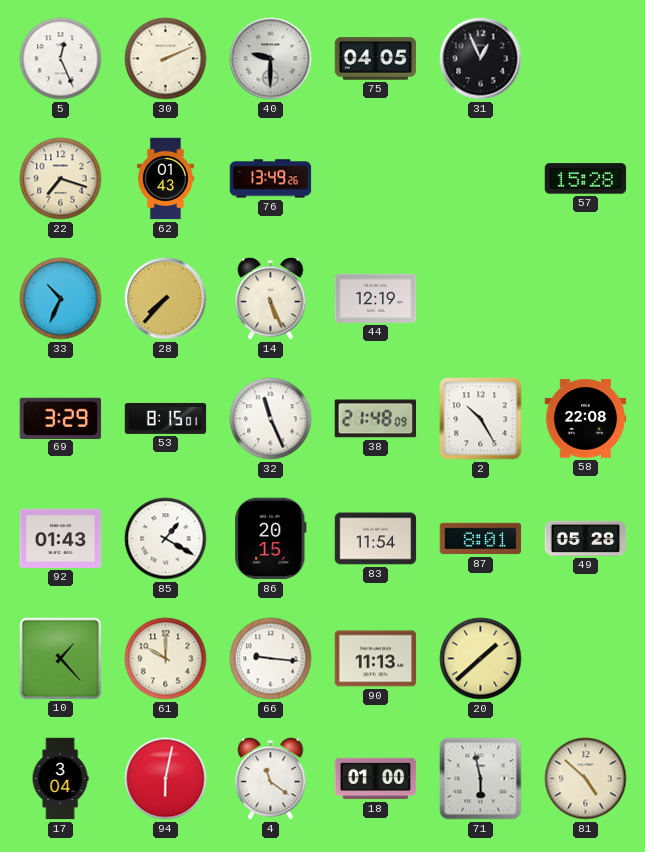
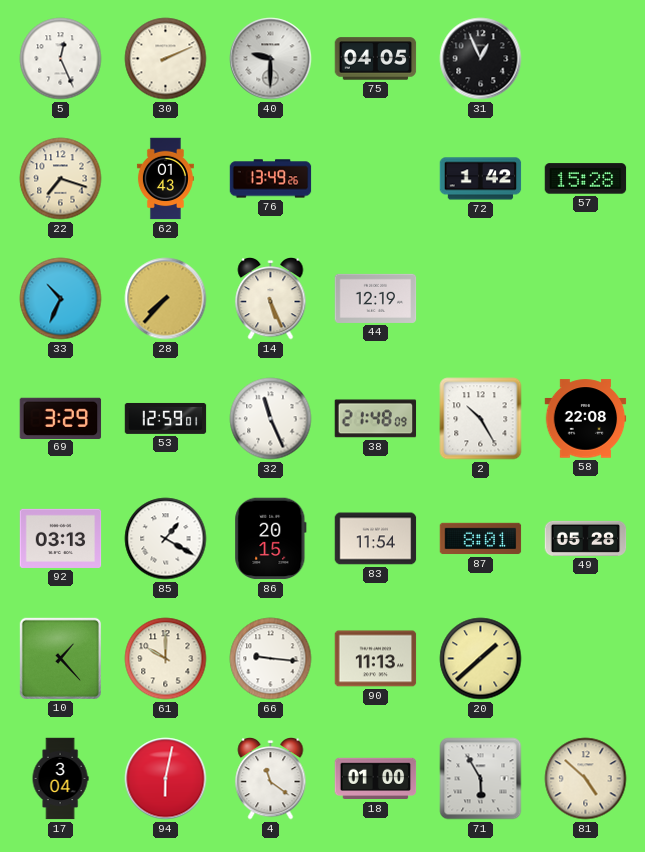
72: none -> 1:42 (481, 179)
53: 8:15 -> 12:59 (166, 418)
92: 01:43 -> 03:13 (61, 538)
71: 5:58 -> 5:55 (481, 779)
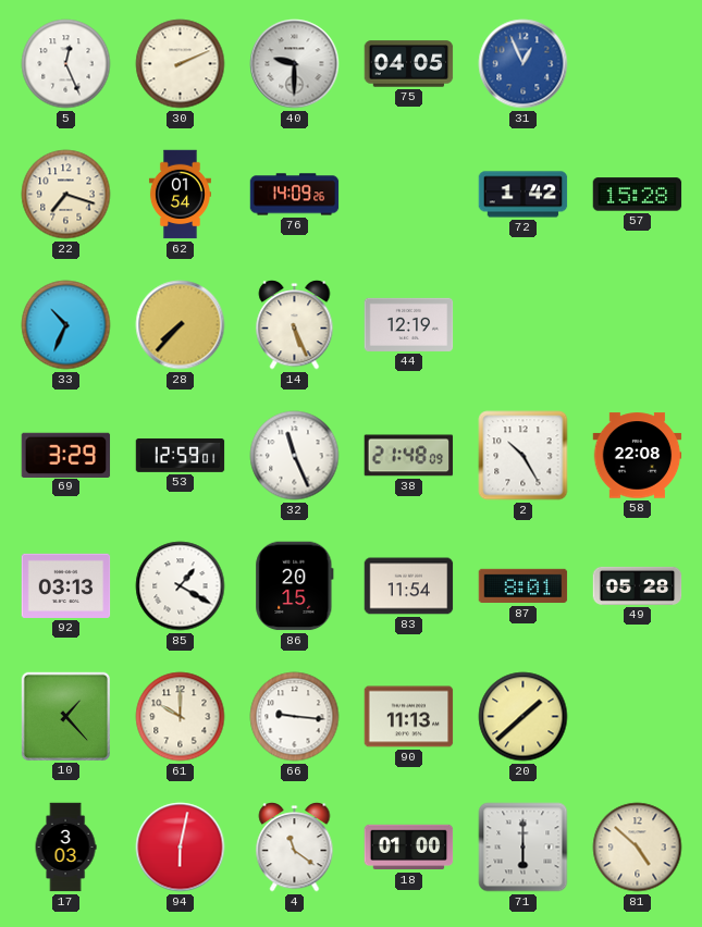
31 dial: black -> blue (524, 64)
62: 01:43 -> 01:54 (180, 195)
76: 13:49 -> 14:09 (295, 195)
17: 3:04 -> 3:03 (65, 848)
71: 5:55 -> 6:00 (524, 848)
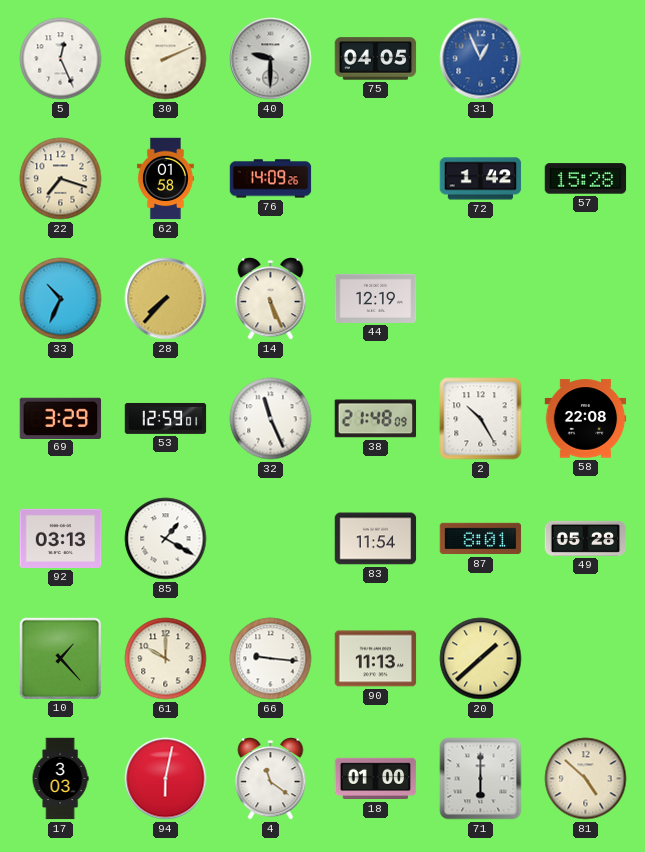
62: 01:54 -> 01:58 (165, 179)
86: 20:15 -> none (295, 586)
